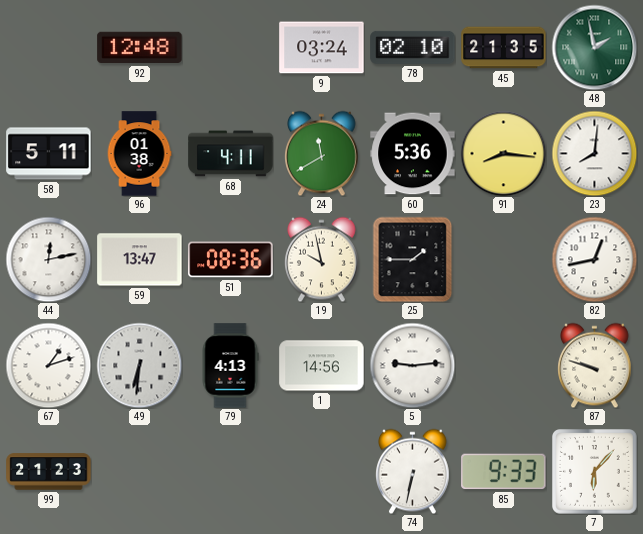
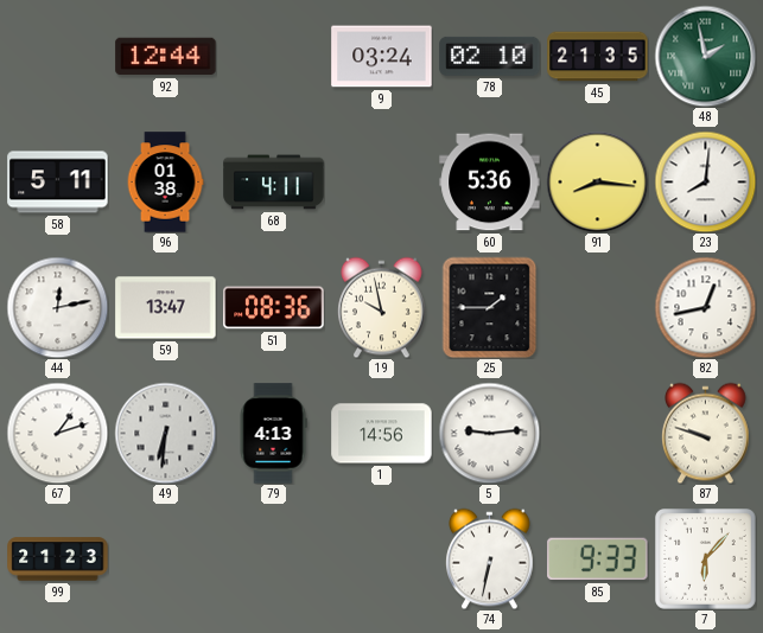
92: 12:48 -> 12:44 (166, 57)
24: 11:40 -> none (322, 153)
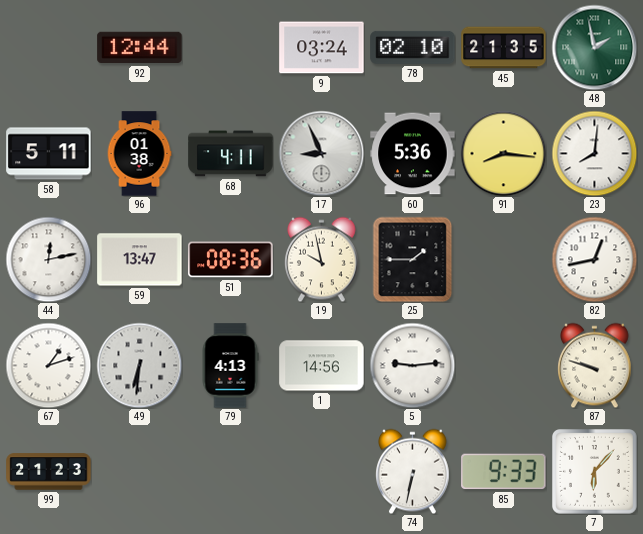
17: none -> 8:56 (321, 153)
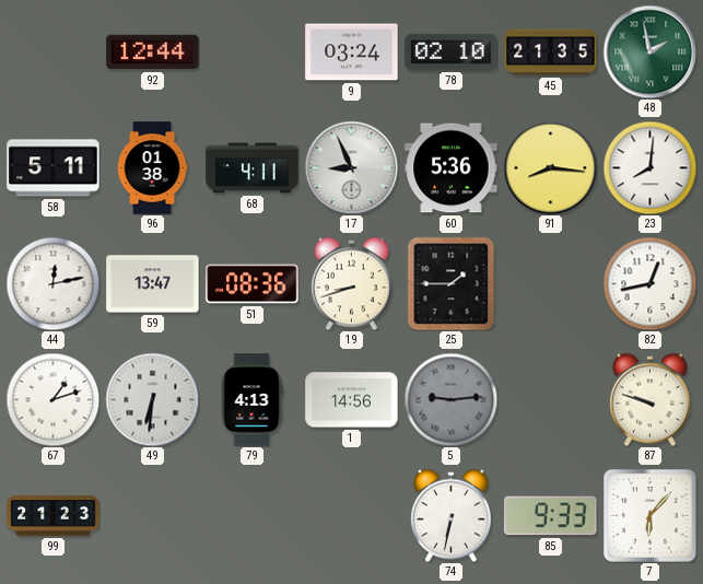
19: 9:58 -> 8:42 (352, 283)
5 dial: white -> grey (450, 399)
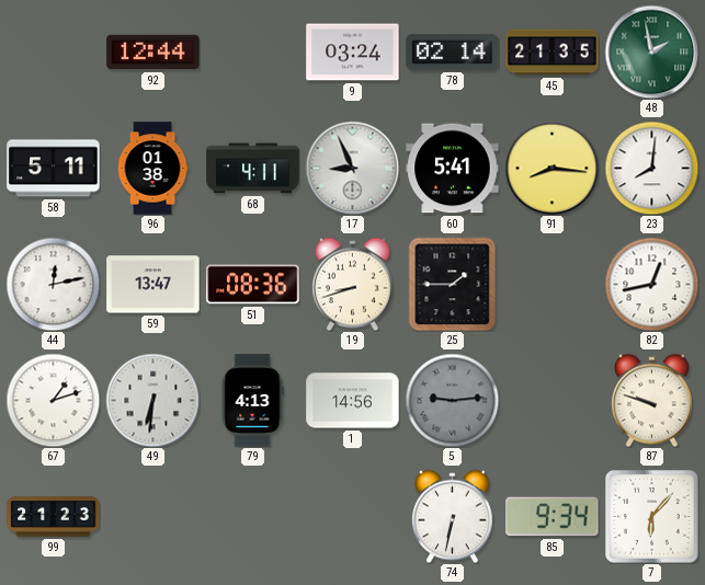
78: 02:10 -> 02:14 (453, 51)
60: 5:36 -> 5:41 (453, 169)
85: 9:33 -> 9:34 (553, 517)
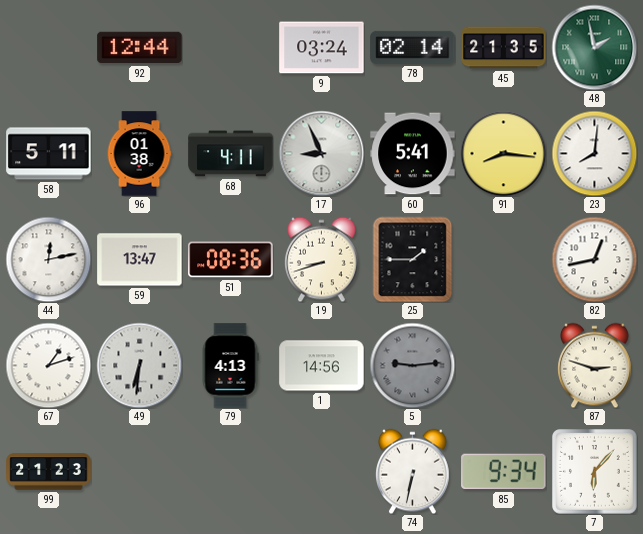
87: 9:48 -> 2:48 (595, 365)
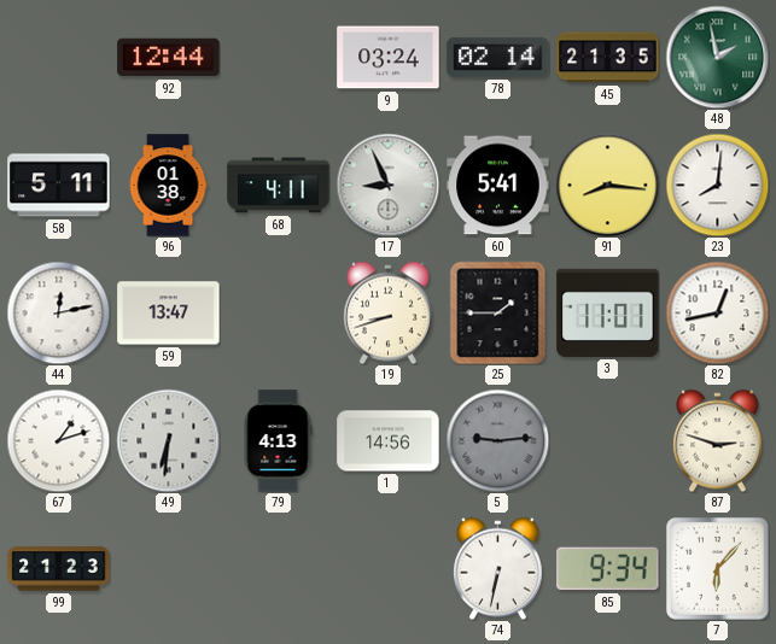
51: 08:36 -> none (231, 260)
3: none -> 11:01 (608, 312)
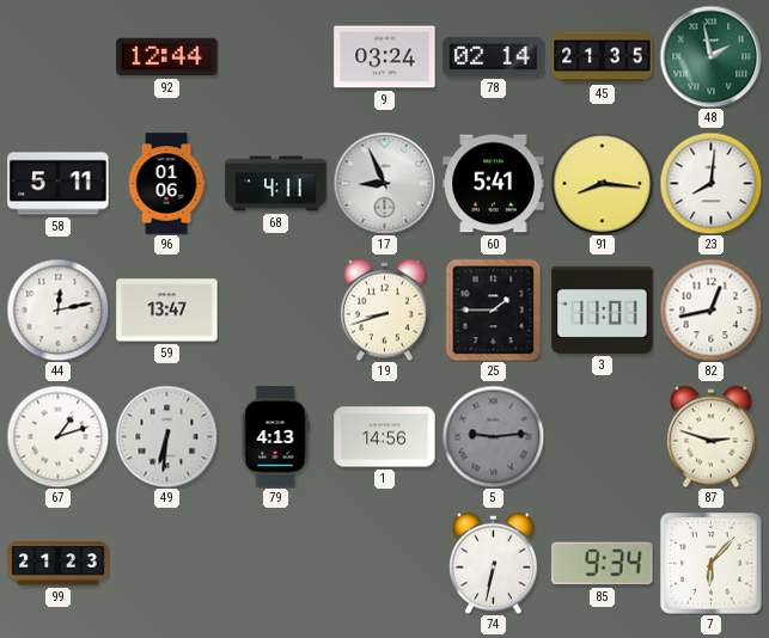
96: 01:38 -> 01:06 (166, 184)
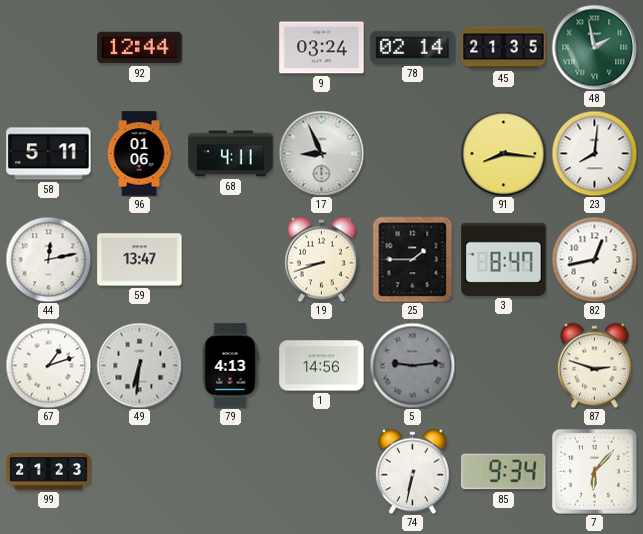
60: 5:41 -> none (494, 184)
3: 11:01 -> 8:47 (504, 259)
